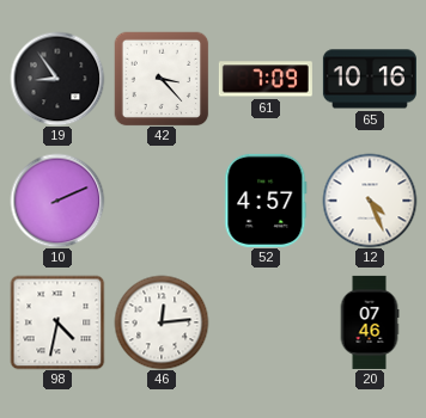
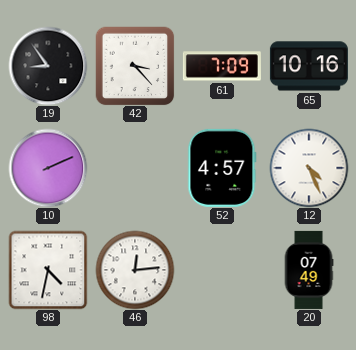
20: 07:46 -> 07:49 (309, 270)
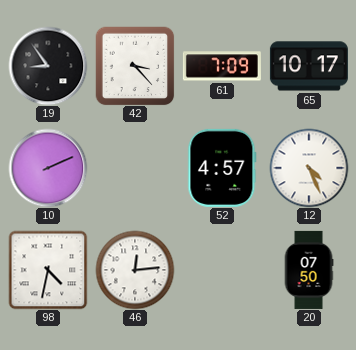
65: 10:16 -> 10:17 (309, 66)
20: 07:49 -> 07:50 (309, 270)
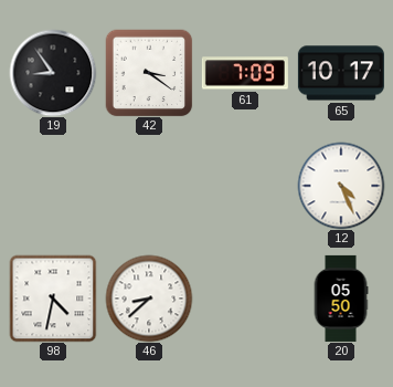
42: 3:23 -> 3:21 (149, 73)
10: 2:11 -> none (48, 168)
52: 4:57 -> none (222, 168)
46: 12:14 -> 8:38 (149, 299)
20: 07:50 -> 05:50 (341, 299)
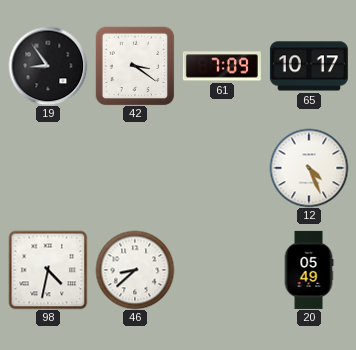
20: 05:50 -> 05:49 (309, 270)
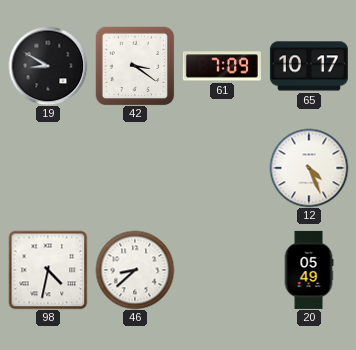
19: 8:54 -> 8:50 (48, 66)
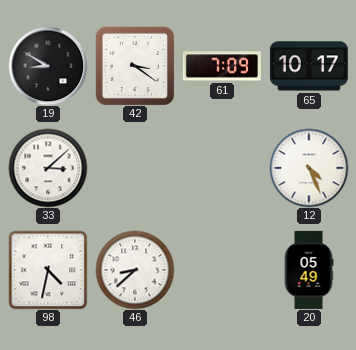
33: none -> 3:08 (48, 168)
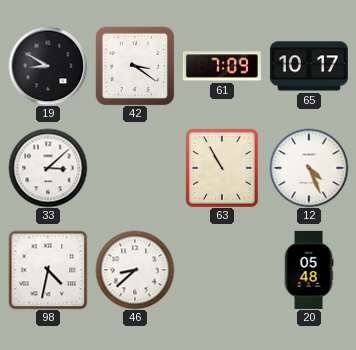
63: none -> 10:55 (222, 168)
20: 05:49 -> 05:48 (309, 270)
